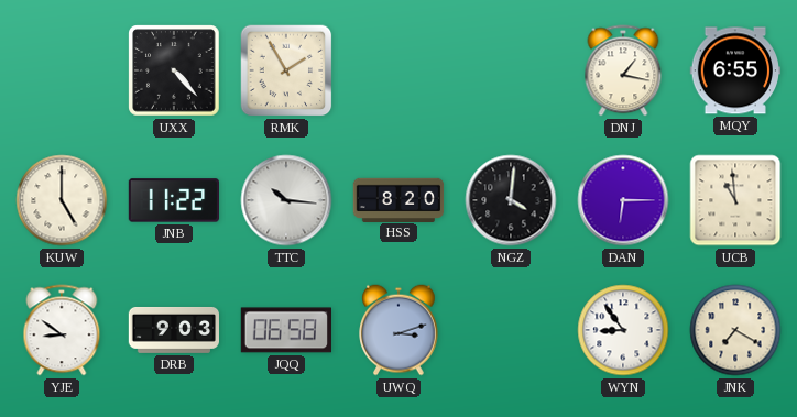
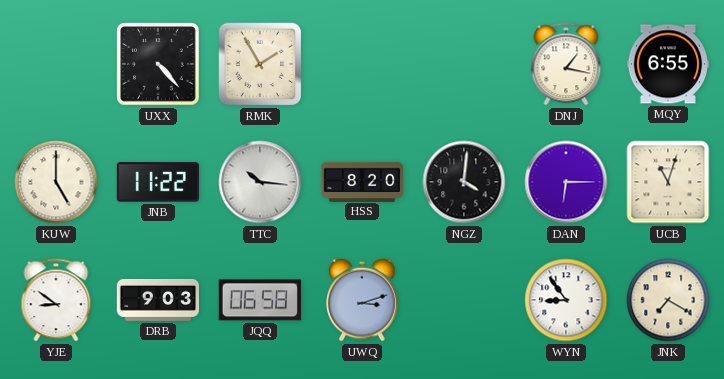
UCB: 10:59 -> 11:03 (668, 182)
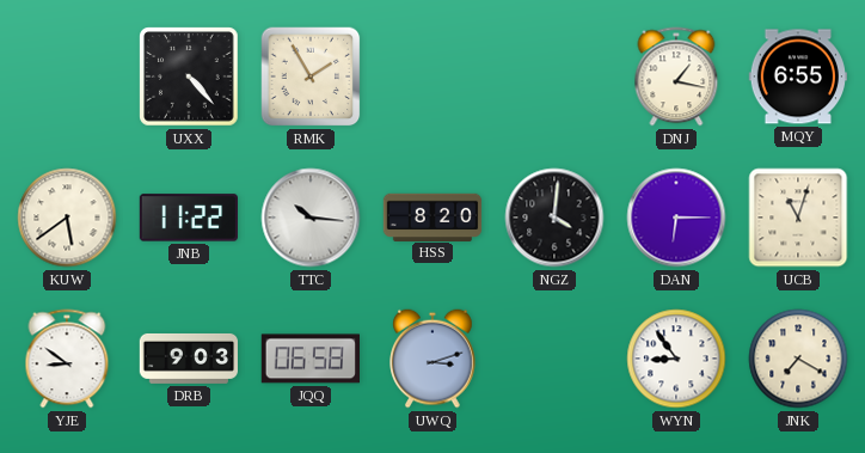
KUW: 5:00 -> 5:39 (67, 218)
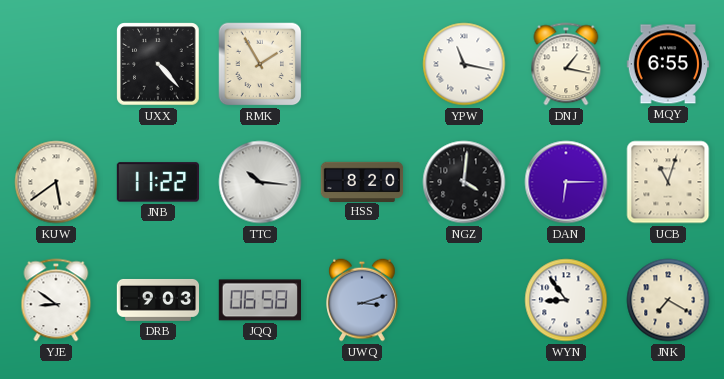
YPW: none -> 11:17 (464, 64)
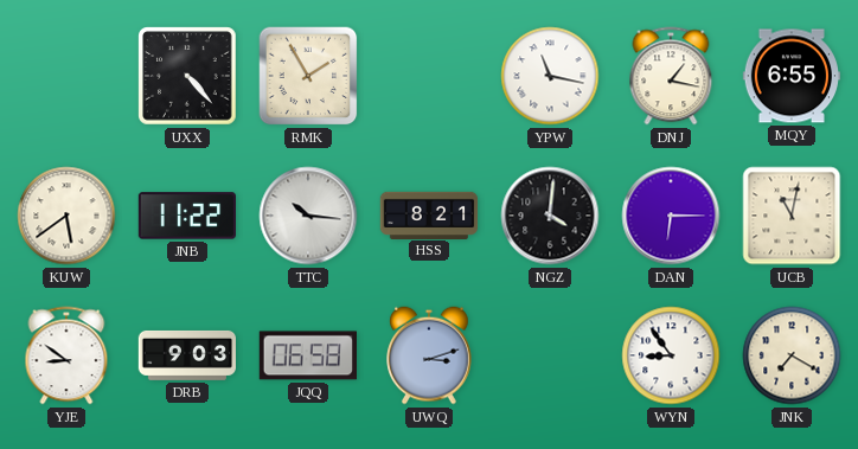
HSS: 8:20 -> 8:21 (429, 214)
UCB: 11:03 -> 11:02 (792, 216)
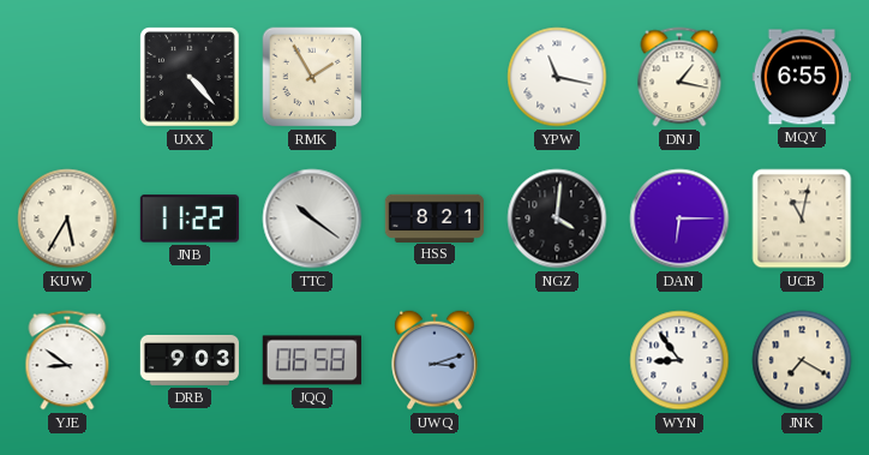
KUW: 5:39 -> 5:35 (67, 218)
TTC: 10:16 -> 10:21 (312, 218)
